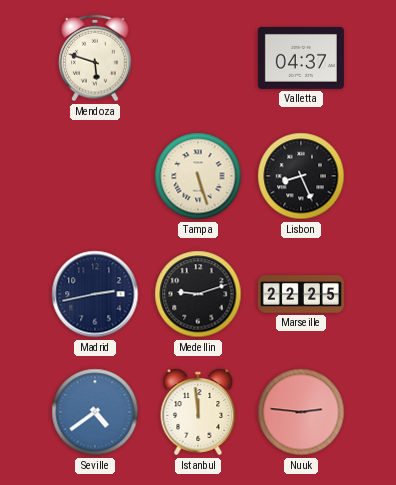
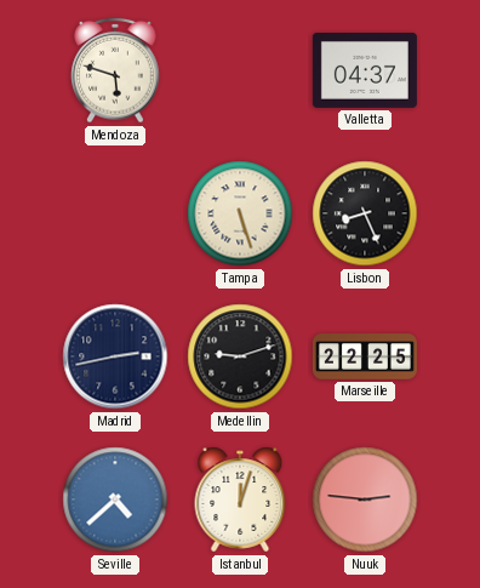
Seville: 4:39 -> 4:38 (115, 499)
Istanbul: 11:59 -> 12:03 (240, 499)
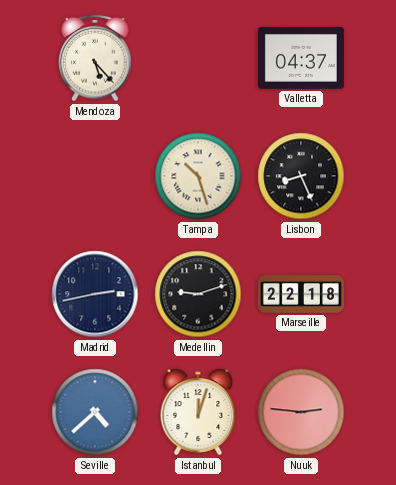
Mendoza: 5:48 -> 5:23 (95, 58)
Tampa: 5:27 -> 10:27 (198, 176)
Marseille: 22:25 -> 22:18 (301, 294)
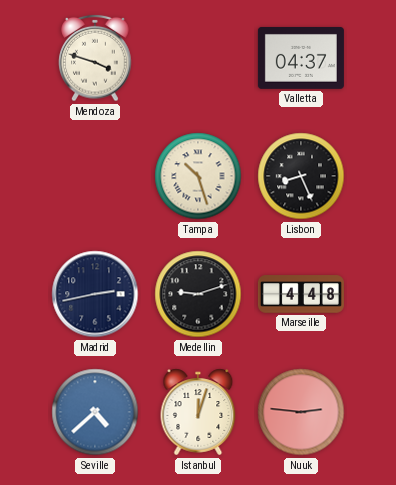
Mendoza: 5:23 -> 3:48 (95, 58)
Marseille: 22:18 -> 4:48 (301, 294)
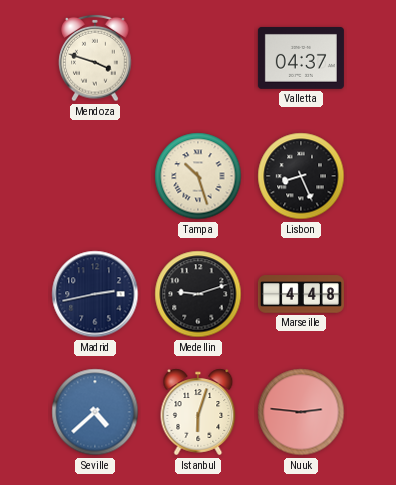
Istanbul: 12:03 -> 6:03 (198, 412)
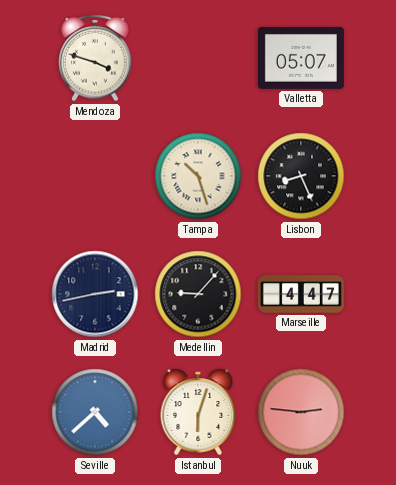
Valletta: 04:37 -> 05:07 (301, 58)
Medellin: 9:12 -> 9:07 (198, 294)
Marseille: 4:48 -> 4:47 (301, 294)
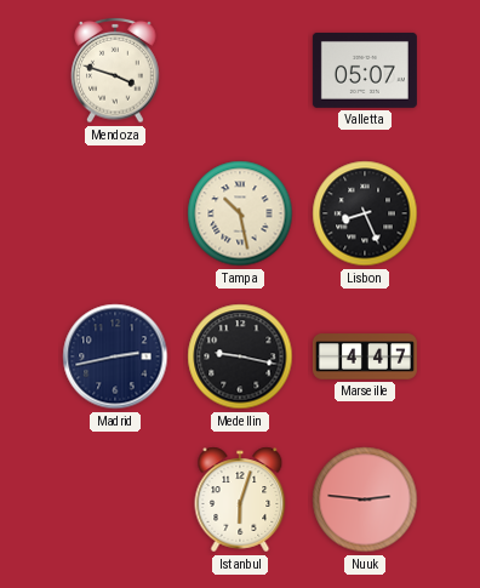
Tampa: 10:27 -> 10:28 (240, 213)
Medellin: 9:07 -> 9:17 (240, 356)
Seville: 4:38 -> none (95, 412)
